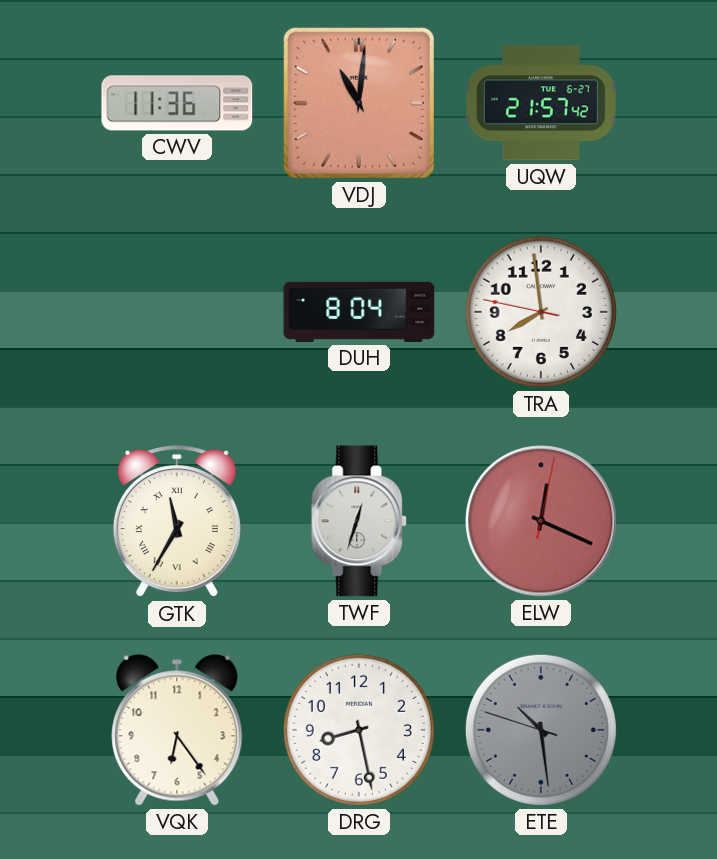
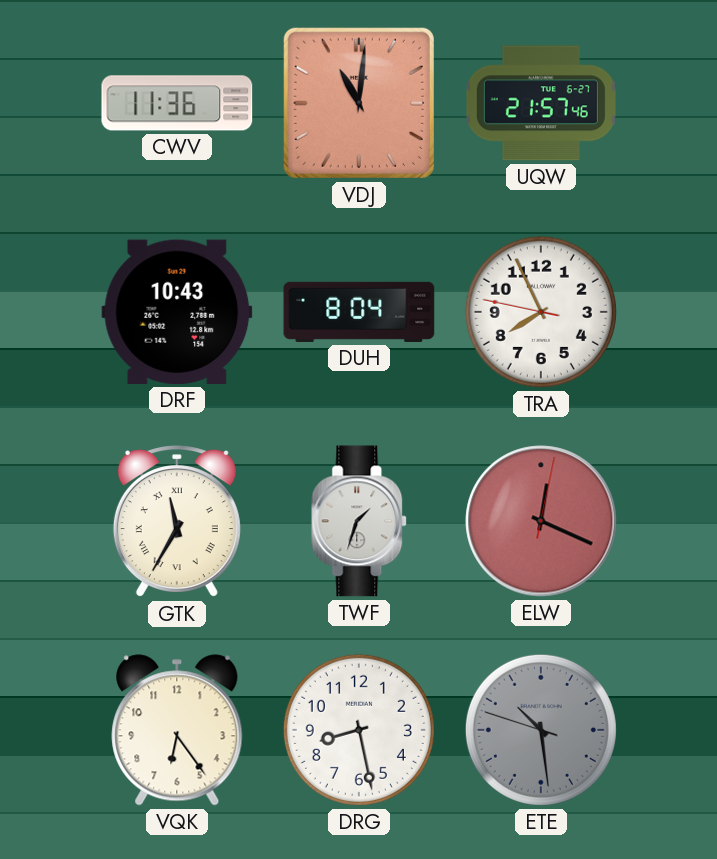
UQW: 21:57:42 -> 21:57:46 (541, 103)
DRF: none -> 10:43 (177, 312)
TRA: 7:58 -> 7:55 (541, 312)
TWF: 12:33 -> 1:33 (360, 521)
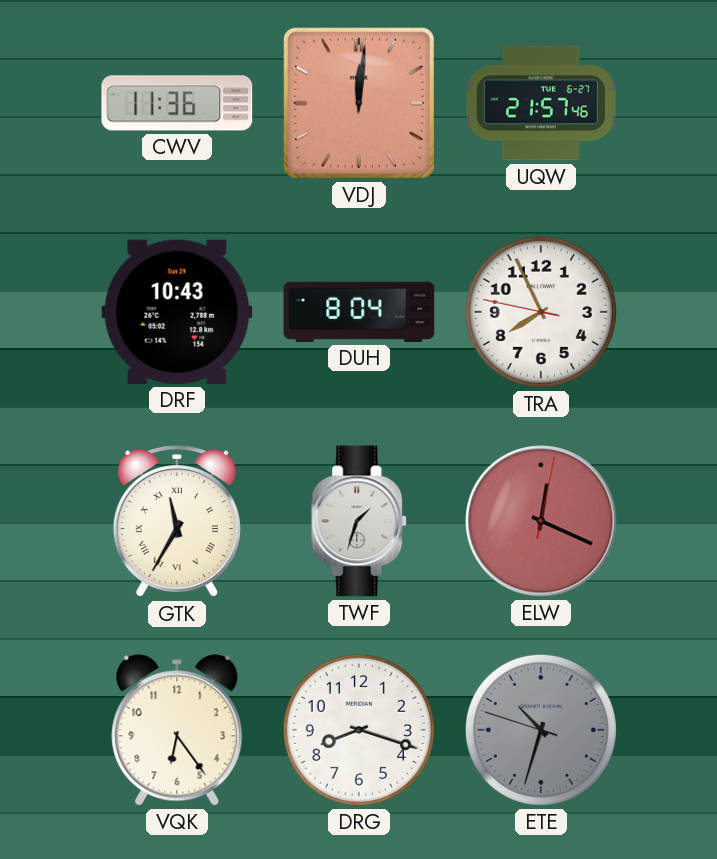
VDJ: 11:01 -> 12:01 (359, 103)
DRG: 8:28 -> 8:18 (359, 730)
ETE: 10:28 -> 10:32 (541, 730)
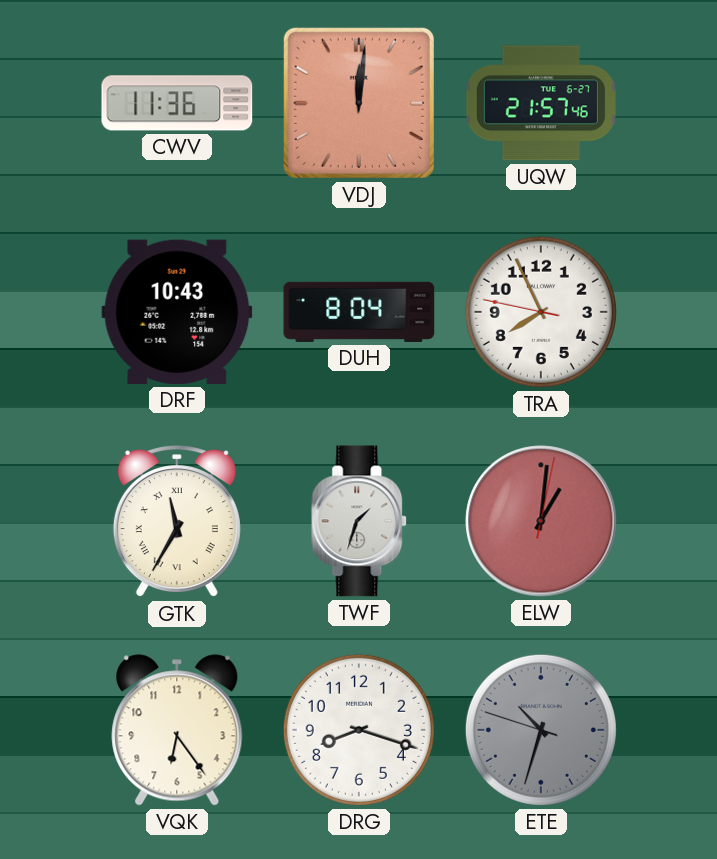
ELW: 12:19 -> 1:01 (541, 521)
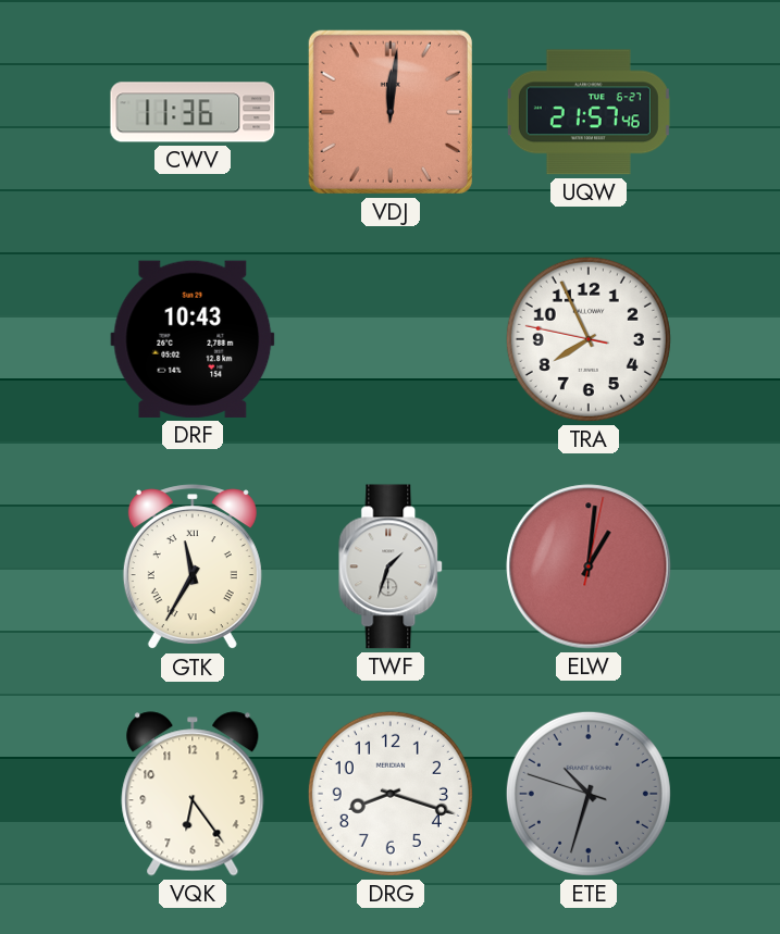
DUH: 8:04 -> none (359, 312)
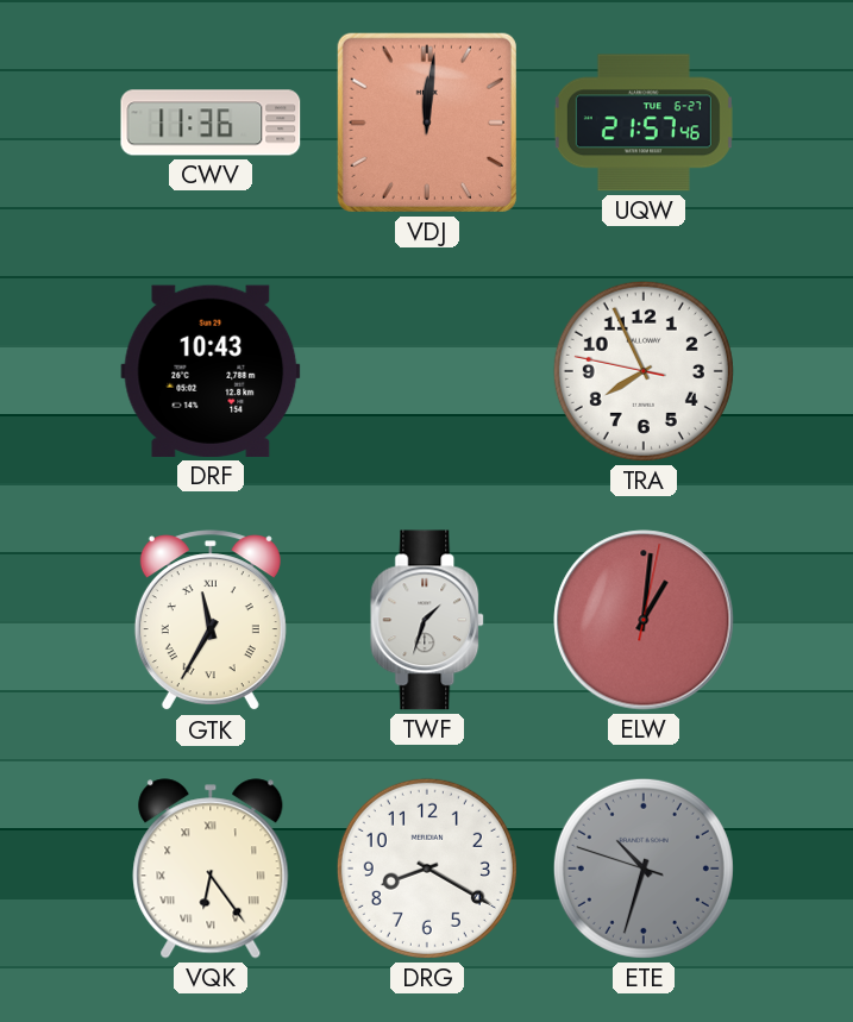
VQK numerals: Arabic -> Roman (211, 869)
DRG: 8:18 -> 8:20 (427, 869)
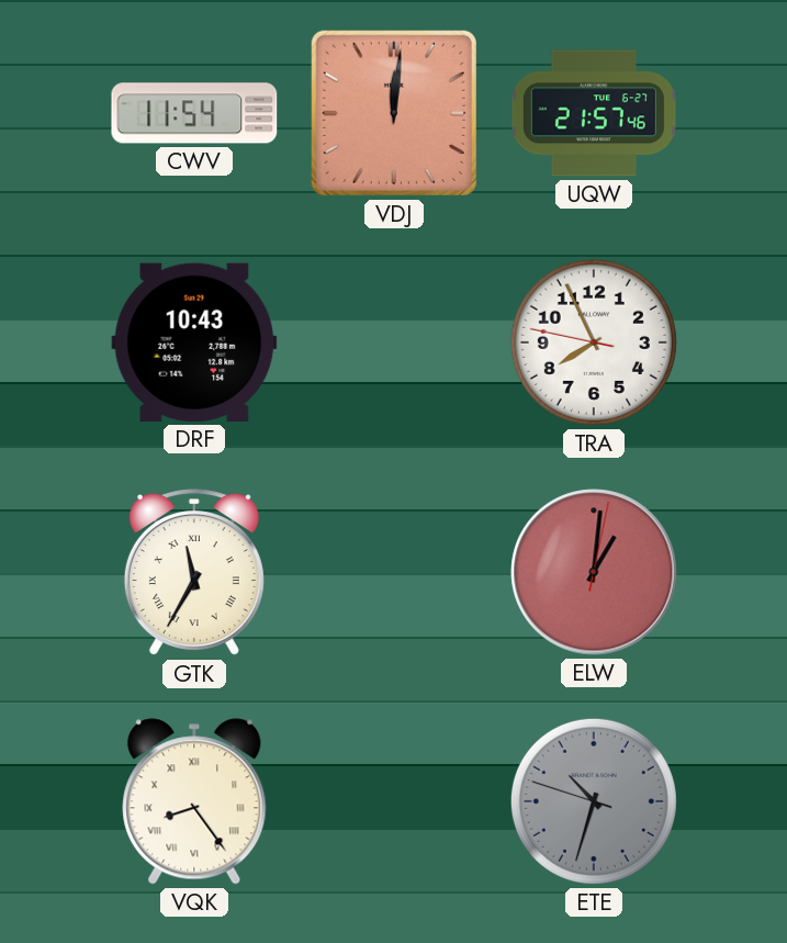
CWV: 11:36 -> 11:54 (194, 113)
TWF: 1:33 -> none (428, 620)
VQK: 6:24 -> 8:24 (194, 801)
DRG: 8:20 -> none (427, 869)
